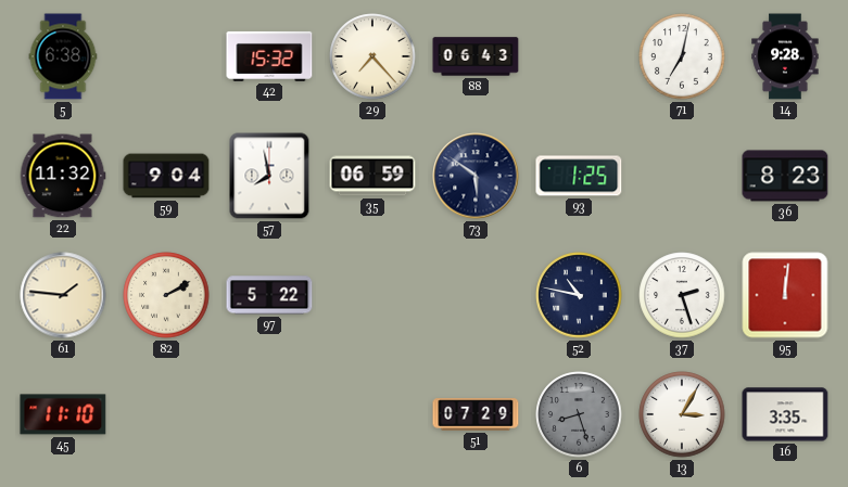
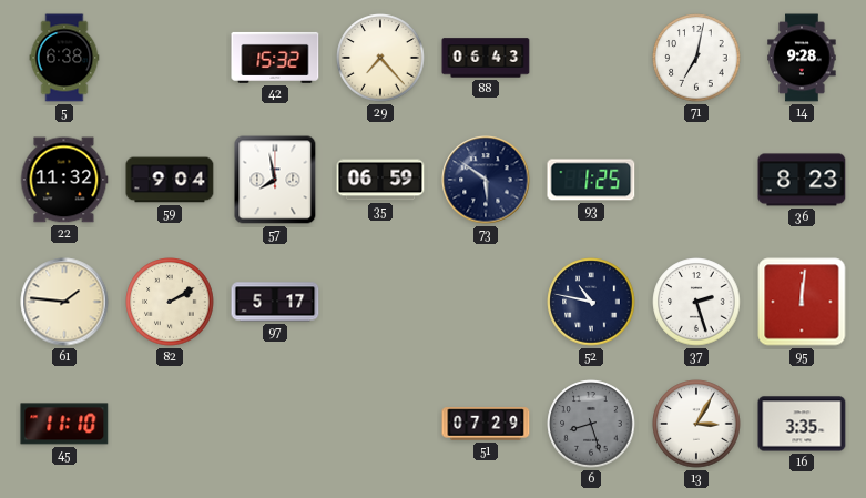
97: 5:22 -> 5:17 (275, 302)
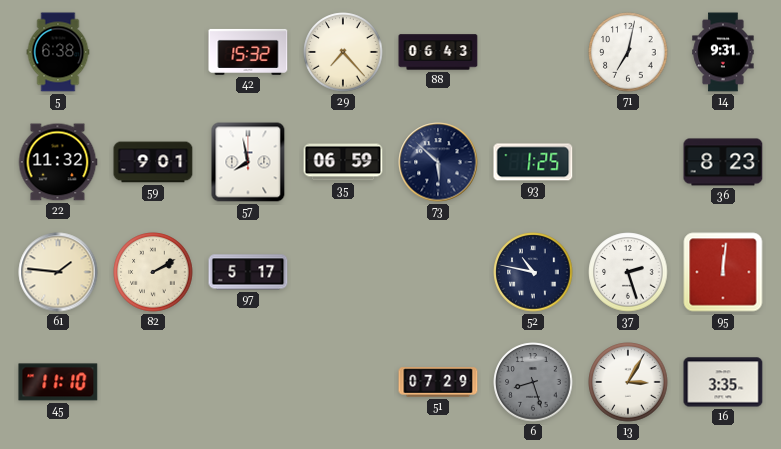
14: 9:28 -> 9:31 (723, 52)
59: 9:04 -> 9:01 (153, 162)
73: 5:51 -> 5:52 (438, 162)
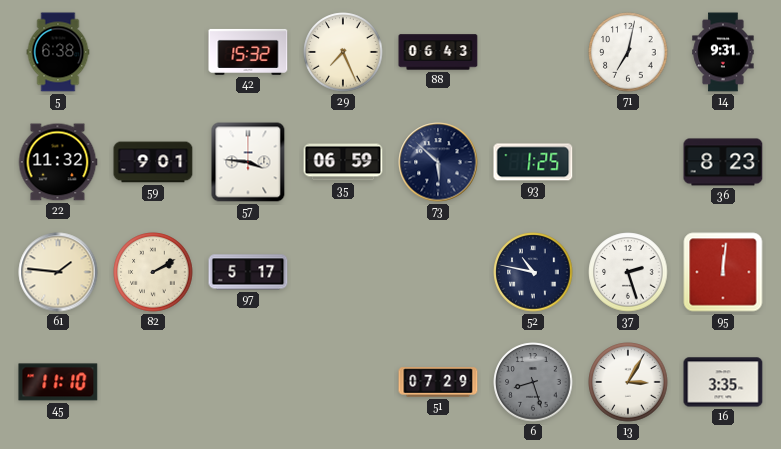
29: 7:23 -> 7:26 (343, 52)
57: 7:58 -> 3:46 (248, 162)
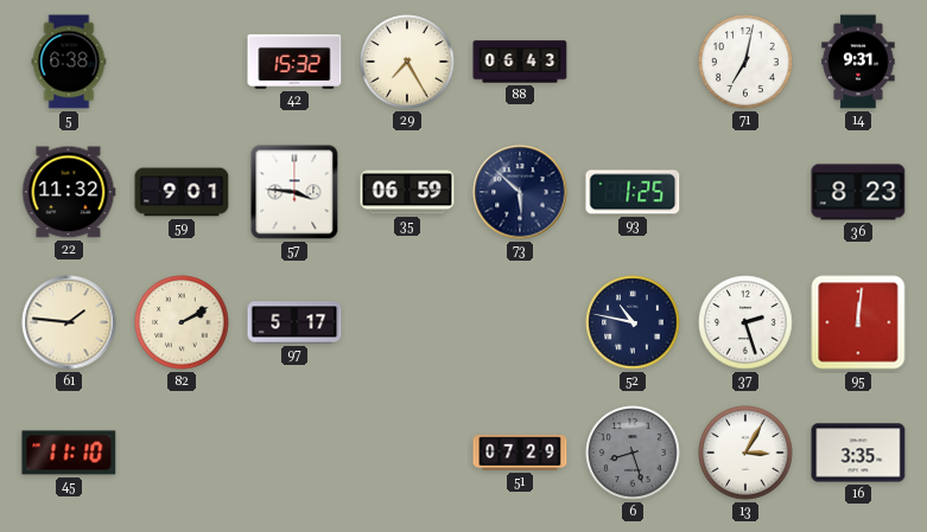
29: 7:26 -> 7:25 (407, 62)
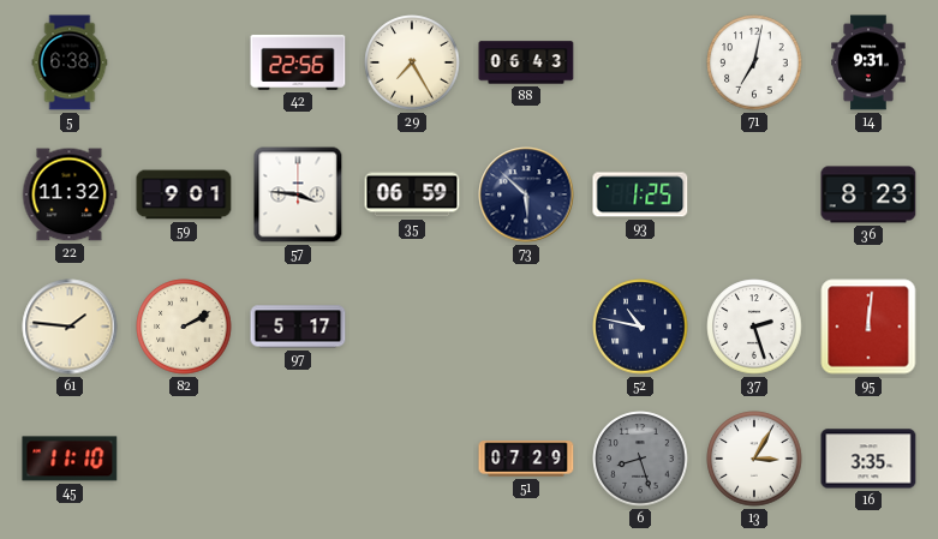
42: 15:32 -> 22:56 (298, 62)
